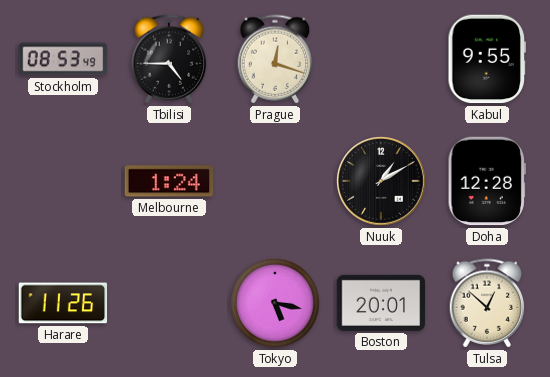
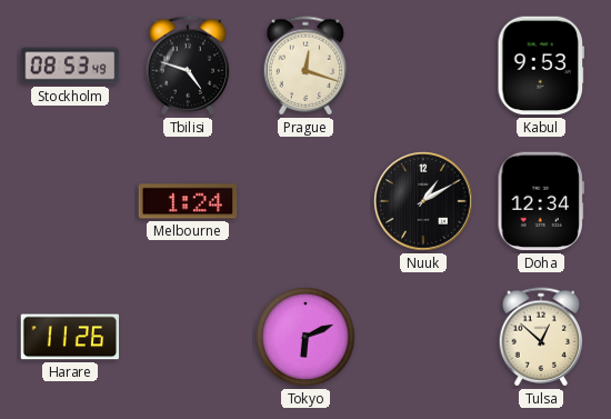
Tbilisi: 4:45 -> 4:48 (188, 66)
Kabul: 9:55 -> 9:53 (540, 66)
Doha: 12:28 -> 12:34 (541, 201)
Tokyo: 5:17 -> 6:11 (307, 338)
Boston: 20:01 -> none (381, 303)
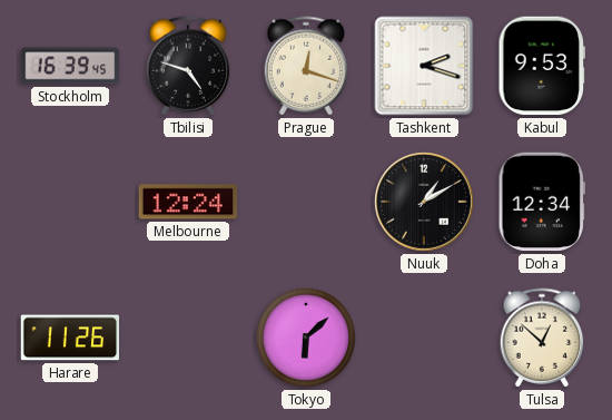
Stockholm: 08:53 -> 16:39 (70, 66)
Tashkent: none -> 2:18 (424, 66)
Melbourne: 1:24 -> 12:24 (188, 202)
Tokyo: 6:11 -> 6:08 (307, 339)
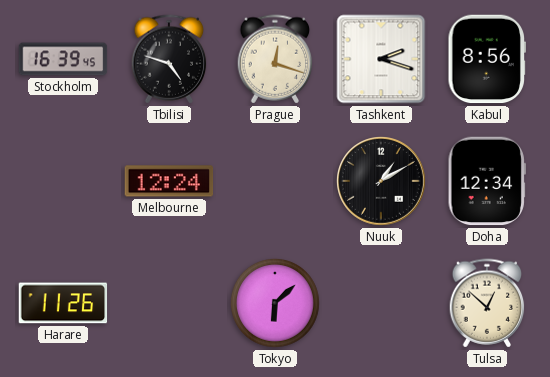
Kabul: 9:53 -> 8:56 (486, 59)
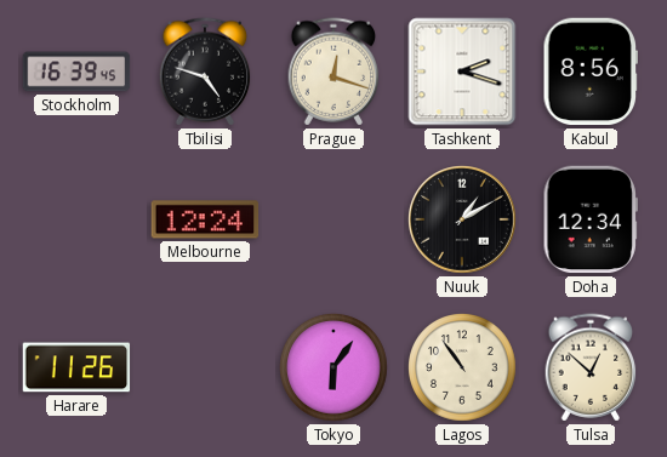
Tokyo: 6:08 -> 6:06 (335, 369)
Lagos: none -> 10:54 (463, 369)
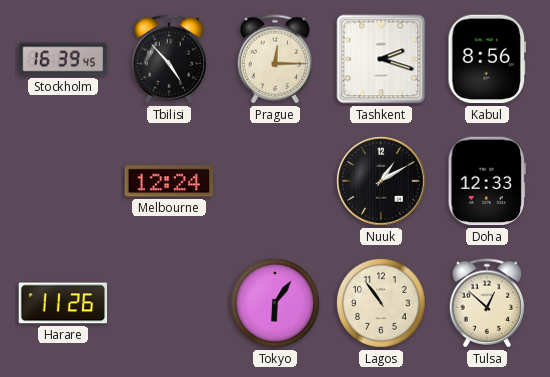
Tbilisi: 4:48 -> 4:53 (169, 59)
Prague: 12:18 -> 12:15 (275, 59)
Doha: 12:34 -> 12:33 (487, 181)
